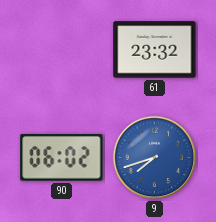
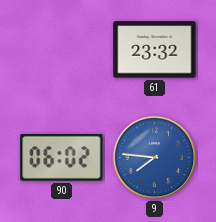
9: 7:42 -> 7:46 (155, 158)
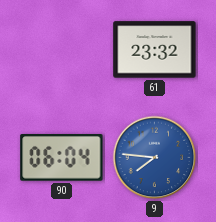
90: 06:02 -> 06:04 (62, 158)
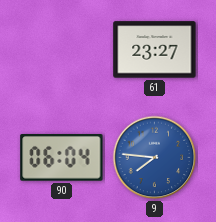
61: 23:32 -> 23:27 (155, 50)
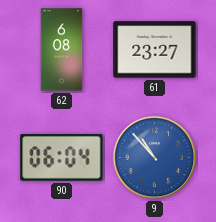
62: none -> 6:08 (62, 50)
9: 7:46 -> 10:53 (155, 158)
